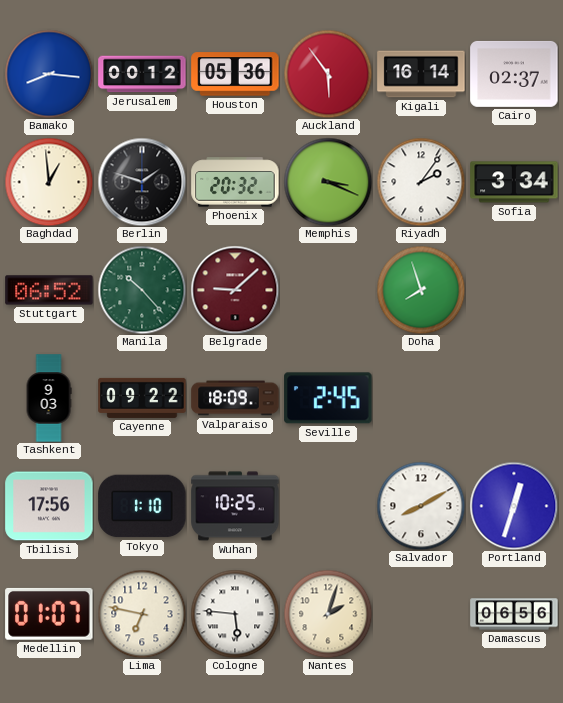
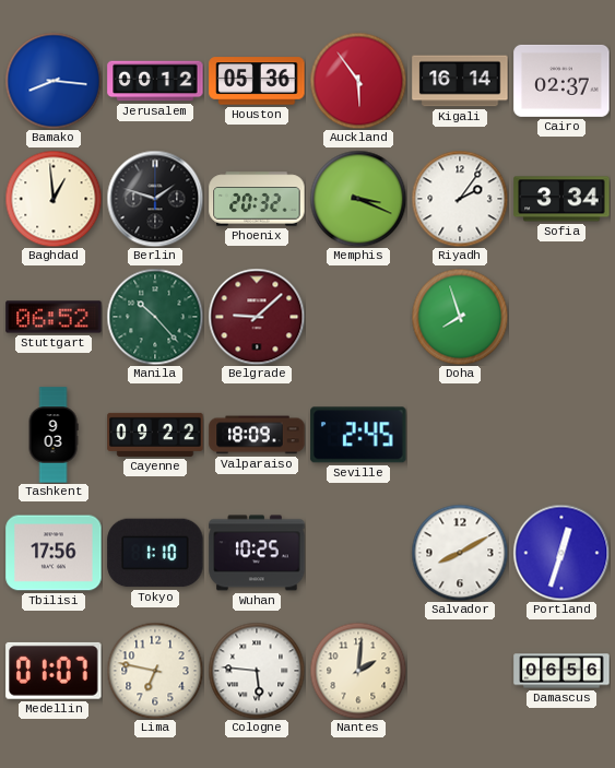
Nantes: 2:03 -> 2:01 (358, 671)
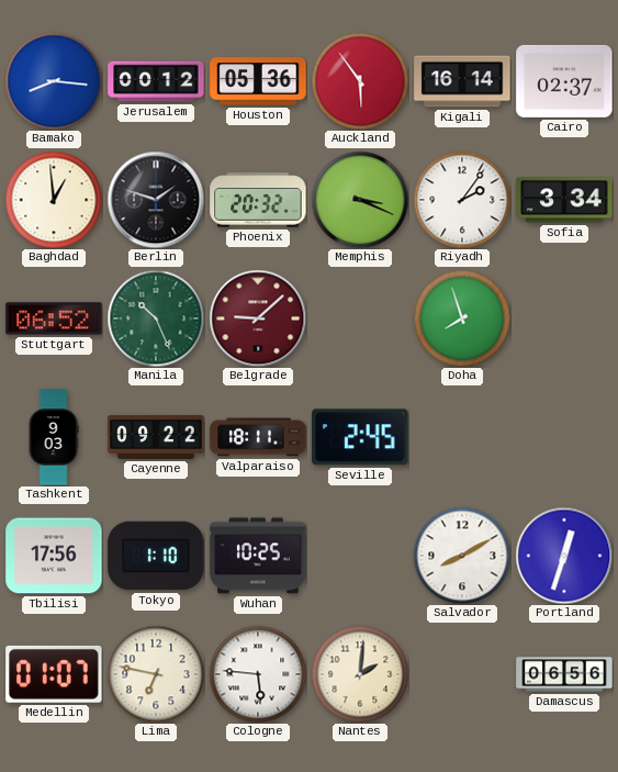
Manila: 10:23 -> 10:26 (156, 318)
Valparaiso: 18:09 -> 18:11 (258, 437)
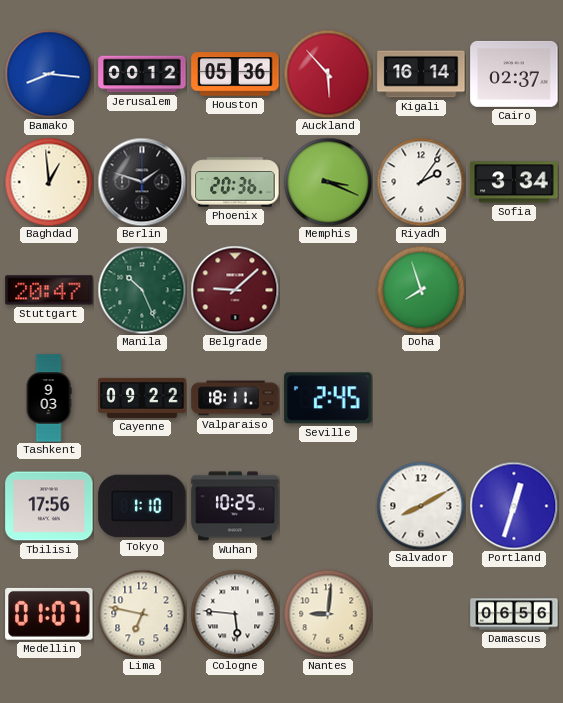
Auckland: 5:54 -> 5:53 (328, 74)
Phoenix: 20:32 -> 20:36 (235, 182)
Stuttgart: 06:52 -> 20:47 (49, 290)
Nantes: 2:01 -> 9:01 (328, 614)
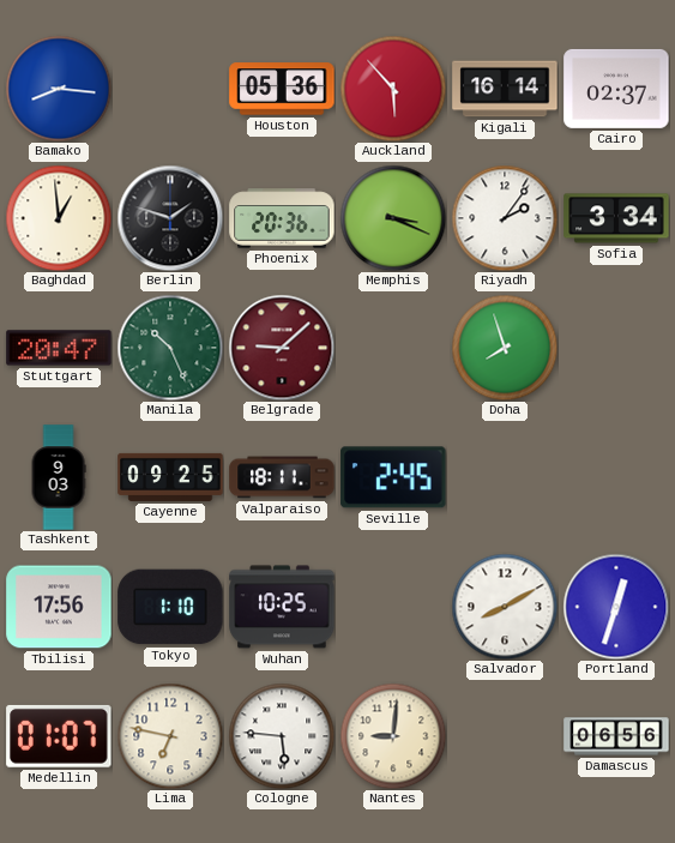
Jerusalem: 00:12 -> none (142, 74)
Cayenne: 09:22 -> 09:25 (170, 477)
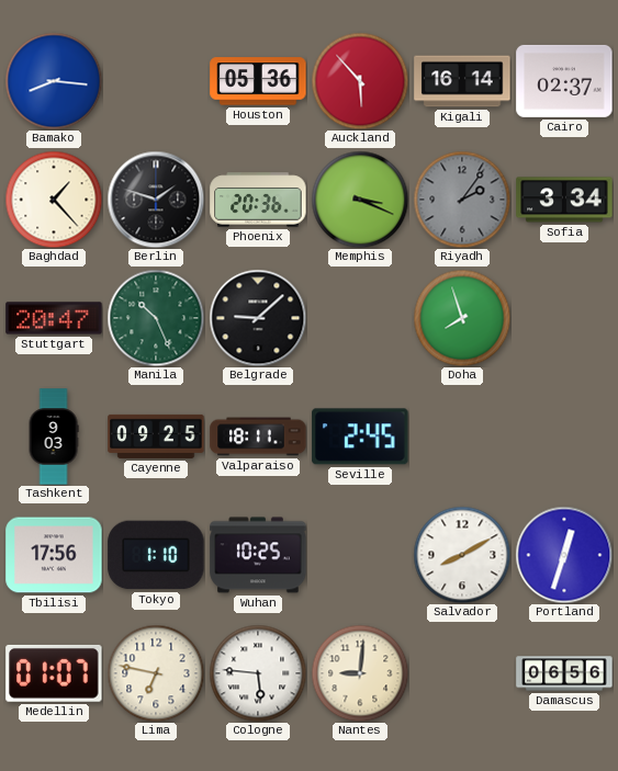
Baghdad: 12:59 -> 1:23 (54, 200)
Riyadh dial: white -> grey (462, 200)
Belgrade dial: burgundy -> black (258, 318)
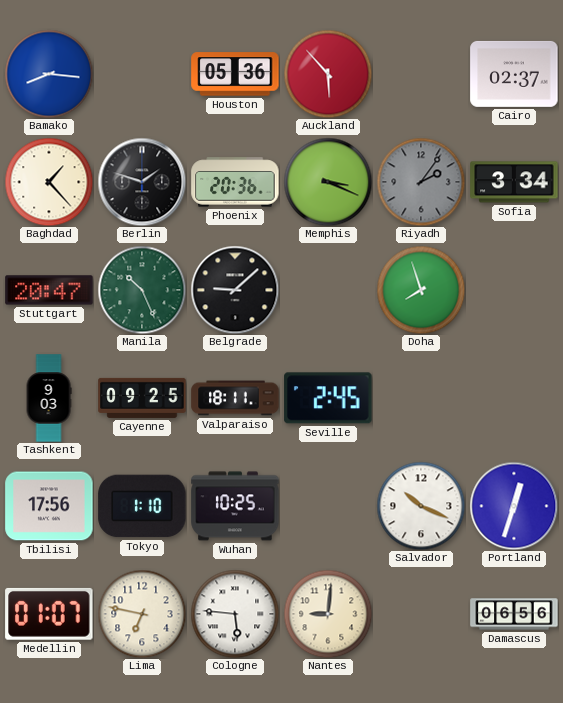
Kigali: 16:14 -> none (462, 81)
Salvador: 8:10 -> 10:19 (421, 506)
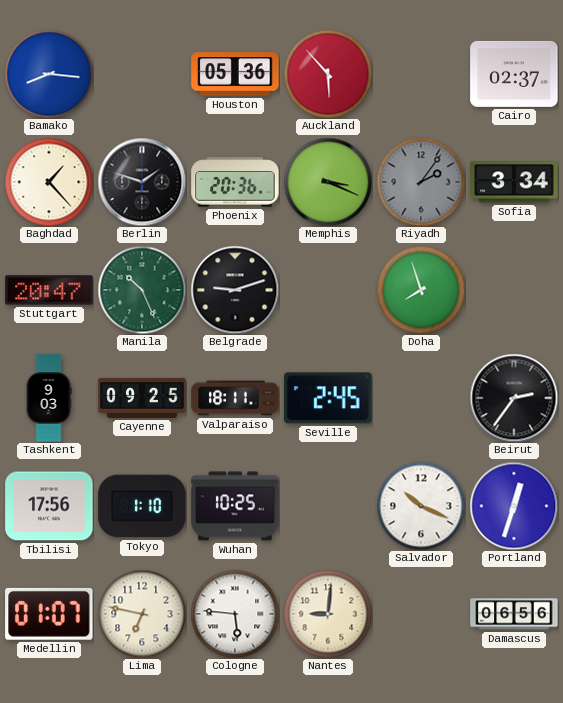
Belgrade: 9:08 -> 9:12 (235, 290)
Beirut: none -> 2:36 (514, 398)
